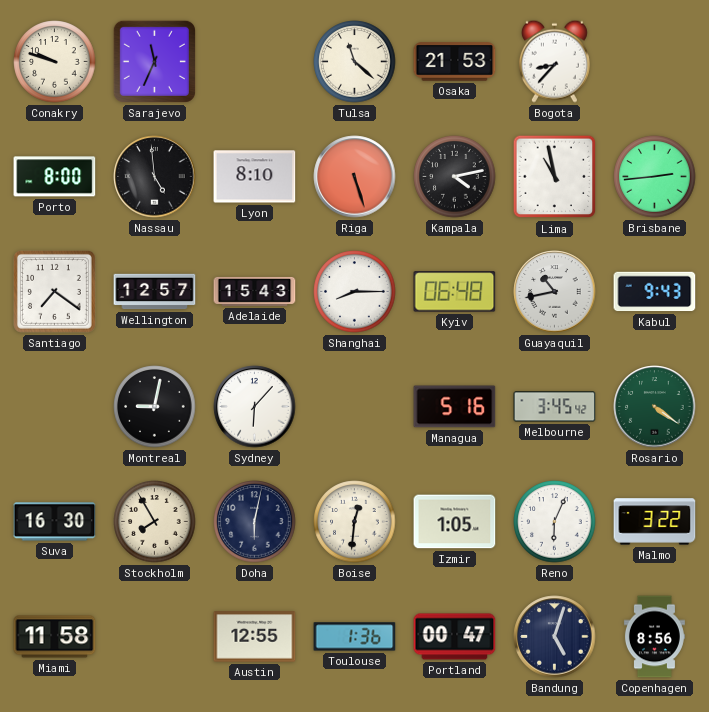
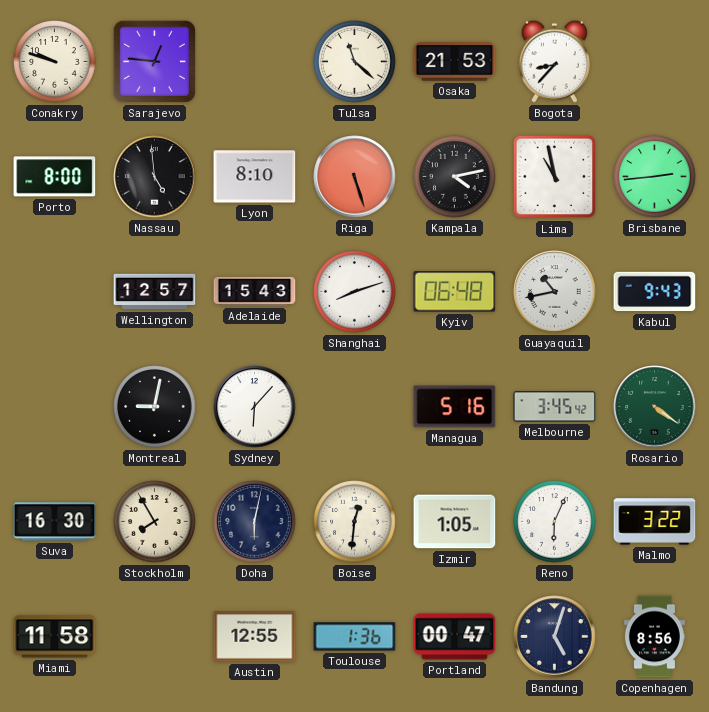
Sarajevo: 11:34 -> 12:46 (154, 61)
Santiago: 7:21 -> none (54, 291)
Shanghai: 8:15 -> 8:12 (355, 292)
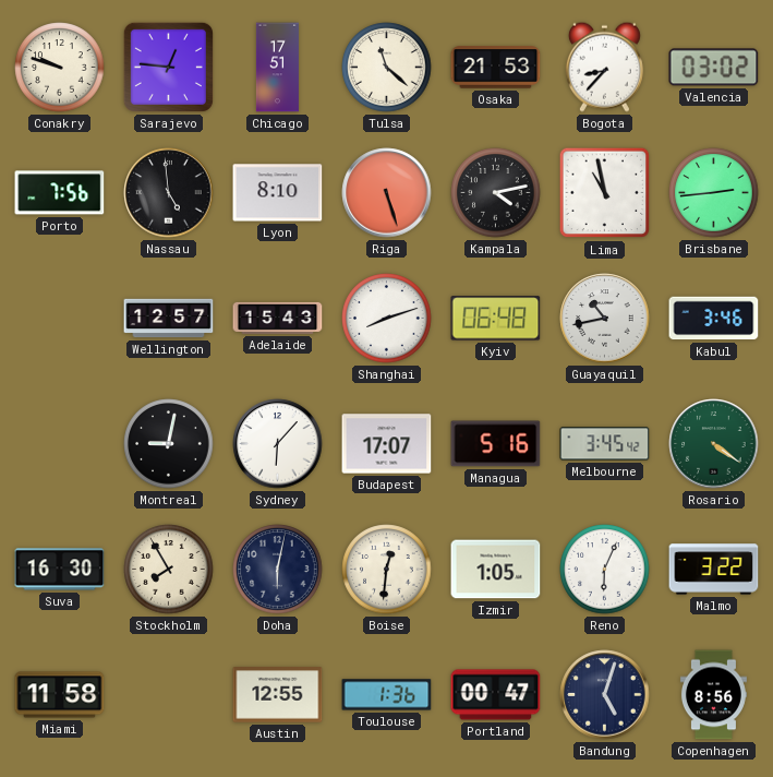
Chicago: none -> 17:51 (277, 68)
Valencia: none -> 03:02 (714, 68)
Porto: 8:00 -> 7:56 (60, 193)
Kabul: 9:43 -> 3:46 (714, 319)
Budapest: none -> 17:07 (387, 444)
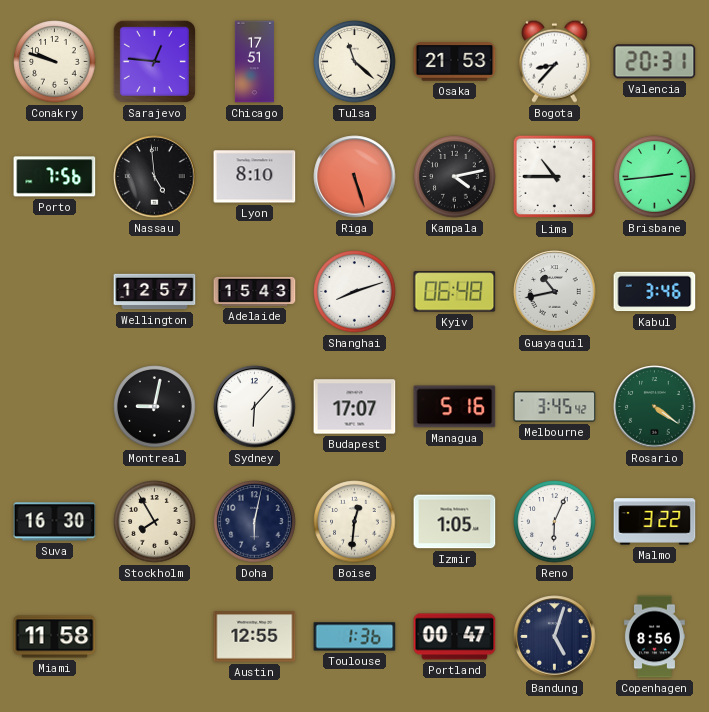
Valencia: 03:02 -> 20:31 (655, 62)
Lima: 10:58 -> 10:45 (555, 177)
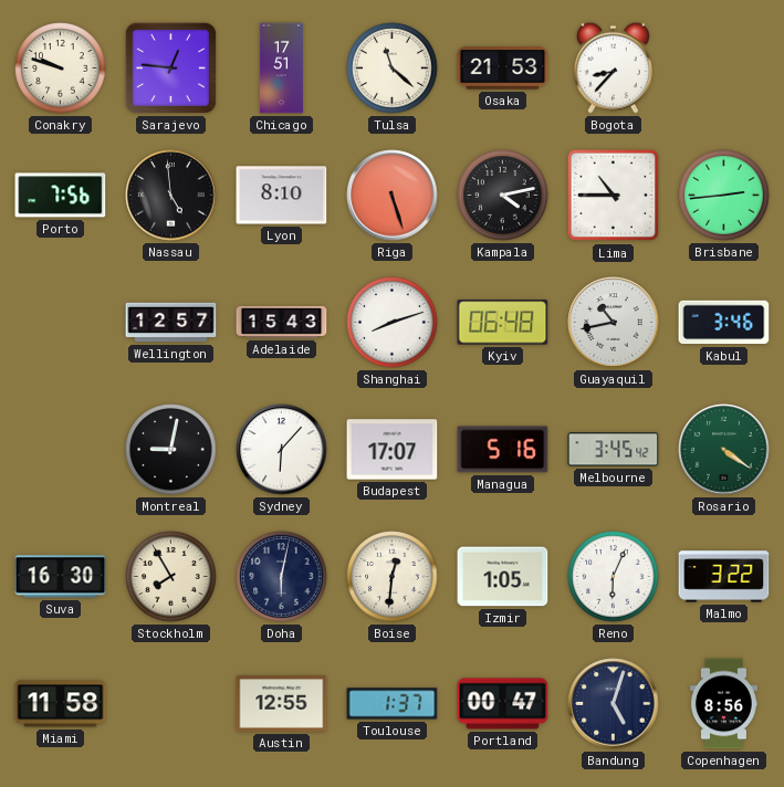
Valencia: 20:31 -> none (655, 62)
Toulouse: 1:36 -> 1:37 (393, 704)
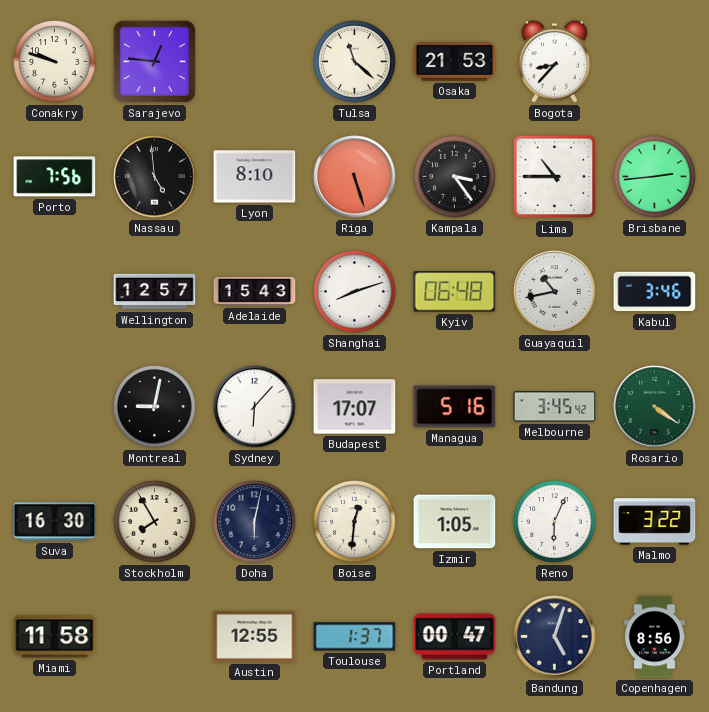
Chicago: 17:51 -> none (281, 69)
Kampala: 4:13 -> 3:24 (455, 177)
